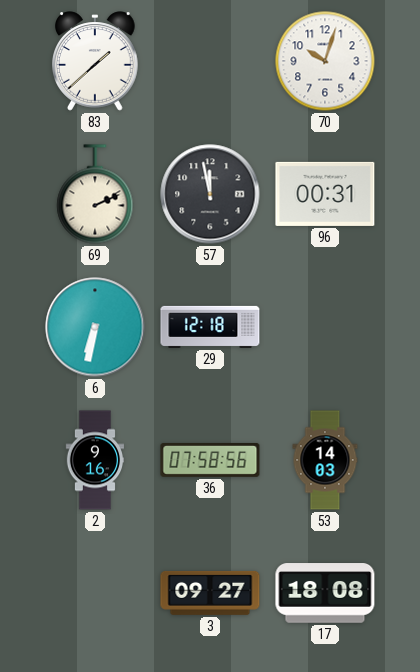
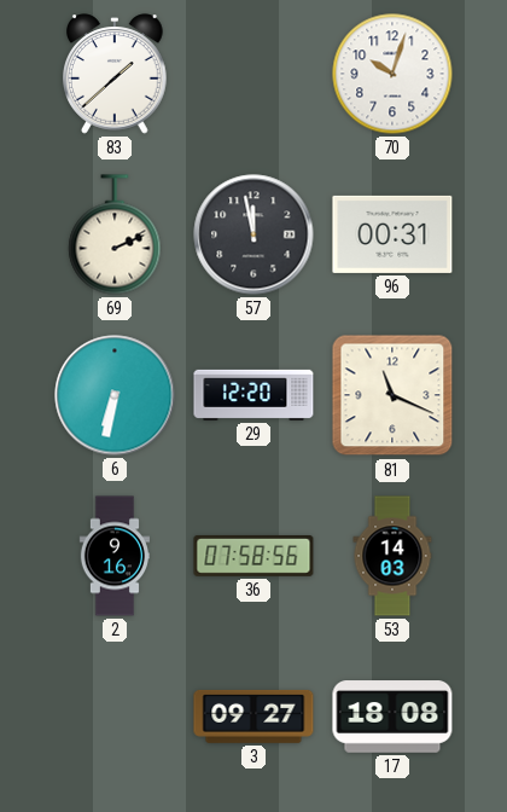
29: 12:18 -> 12:20 (253, 395)
81: none -> 11:19 (392, 395)
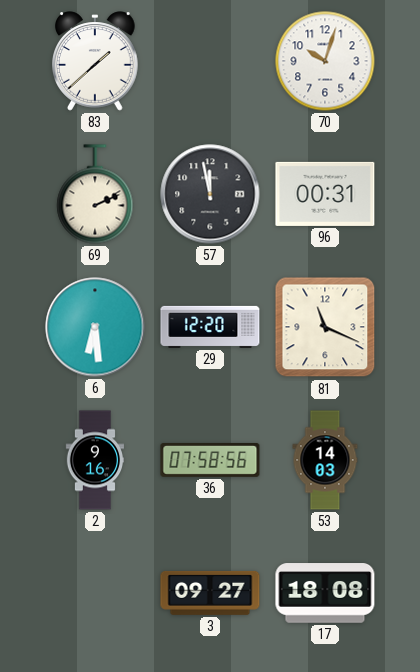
6: 6:32 -> 6:29 (95, 327)
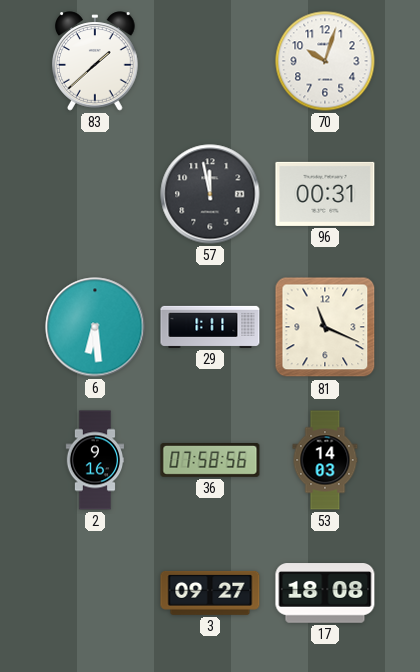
69: 2:11 -> none (95, 194)
29: 12:20 -> 1:11 (210, 327)
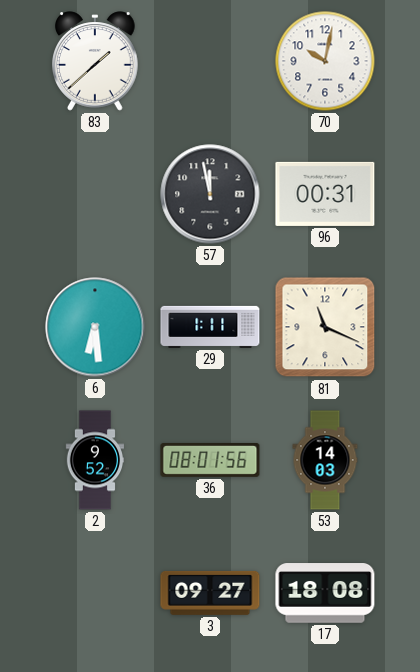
70: 10:03 -> 10:02 (325, 61)
2: 9:16 -> 9:52 (95, 460)
36: 07:58 -> 08:01 (210, 460)
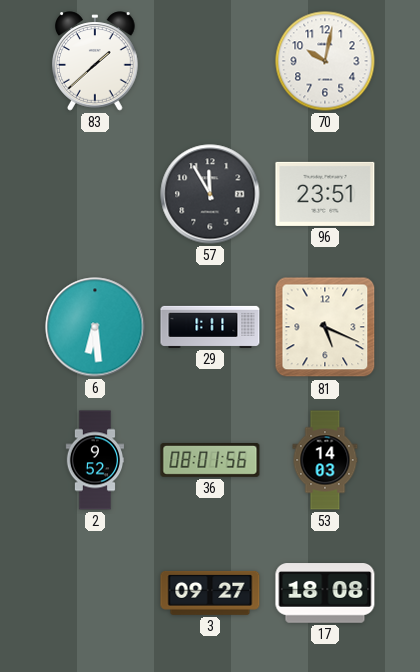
57: 11:58 -> 11:55 (210, 194)
96: 00:31 -> 23:51 (325, 194)
81: 11:19 -> 5:19 (325, 327)
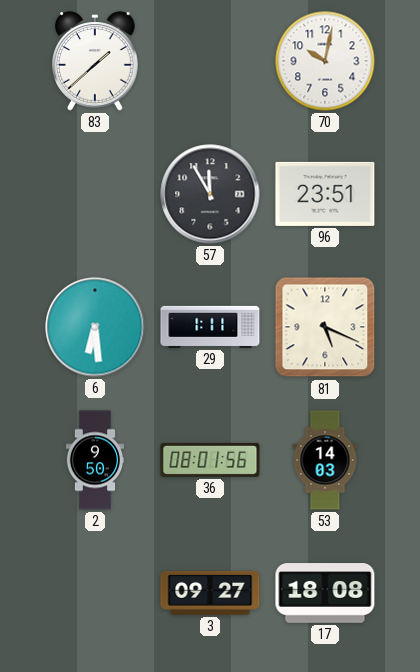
2: 9:52 -> 9:50 (95, 460)
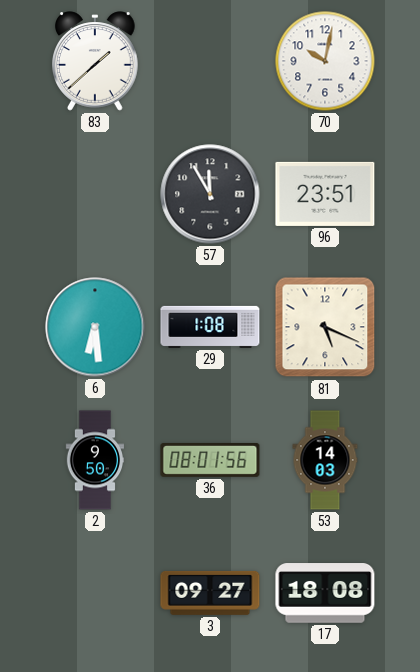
29: 1:11 -> 1:08 (210, 327)
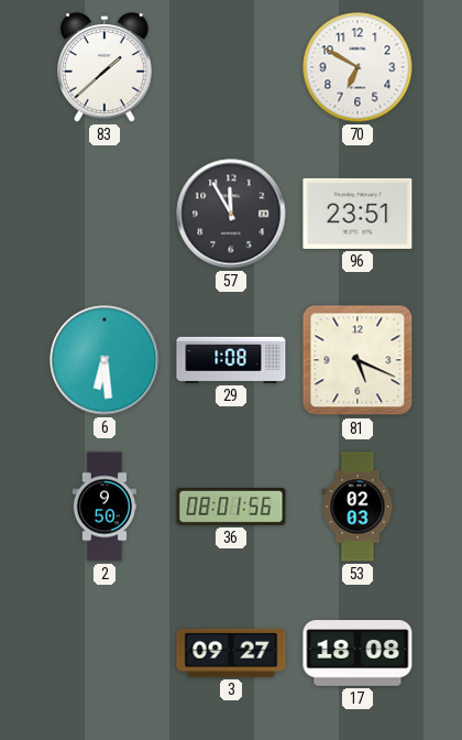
70: 10:02 -> 6:50 (358, 67)
53: 14:03 -> 02:03 (358, 507)
